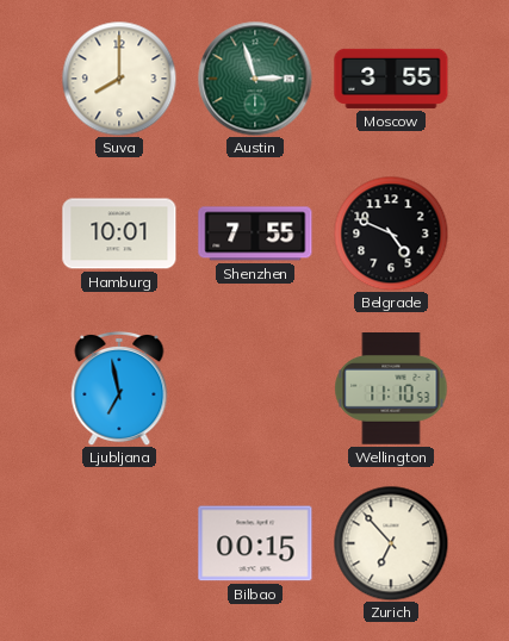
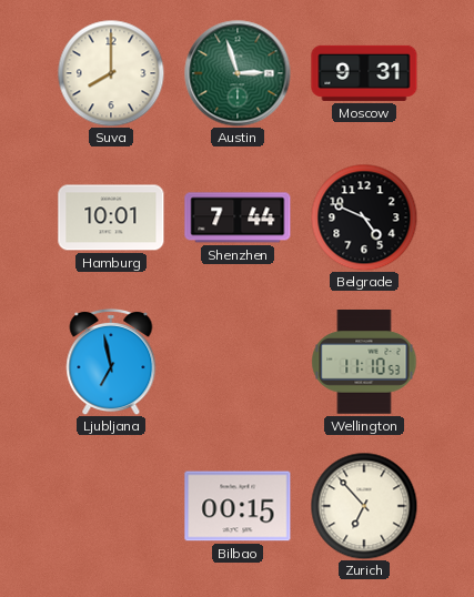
Moscow: 3:55 -> 9:31 (364, 73)
Shenzhen: 7:55 -> 7:44 (238, 217)
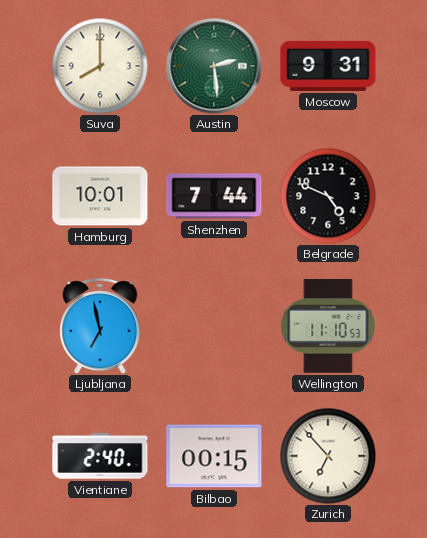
Austin: 2:57 -> 2:29 (214, 66)
Vientiane: none -> 2:40 (100, 456)
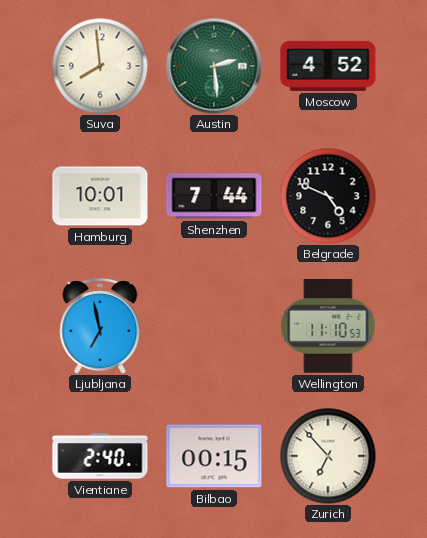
Suva: 8:00 -> 7:59 (100, 66)
Moscow: 9:31 -> 4:52 (328, 66)
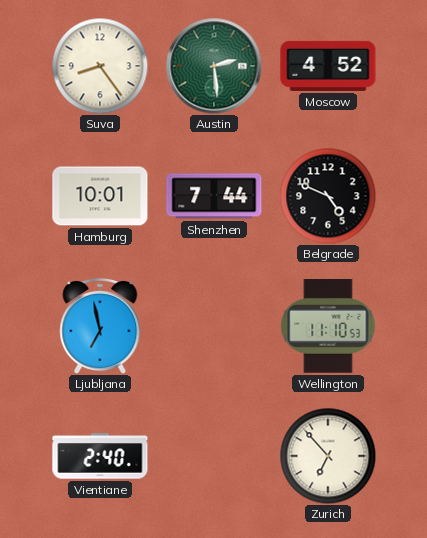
Suva: 7:59 -> 8:24 (100, 66)
Bilbao: 00:15 -> none (214, 456)
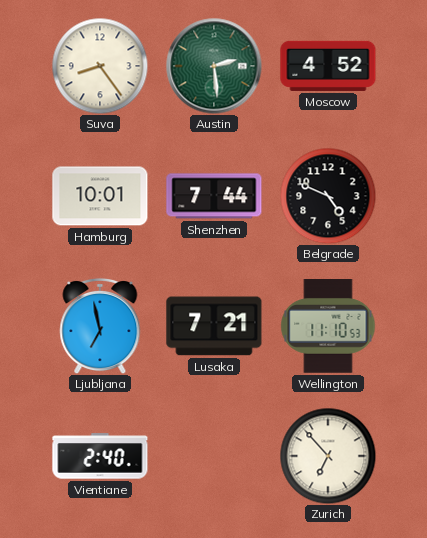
Lusaka: none -> 7:21 (214, 326)
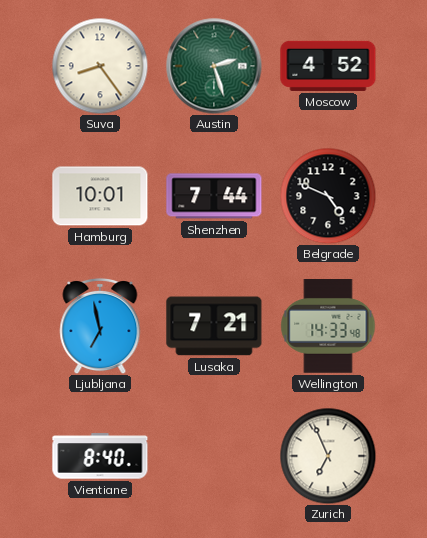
Austin: 2:29 -> 2:27 (214, 66)
Wellington: 11:10 -> 14:33 (328, 327)
Vientiane: 2:40 -> 8:40 (100, 456)
Zurich: 6:53 -> 6:56 (328, 456)
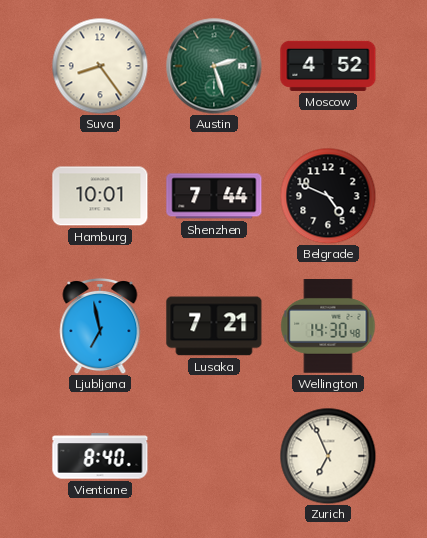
Wellington: 14:33 -> 14:30 (328, 327)
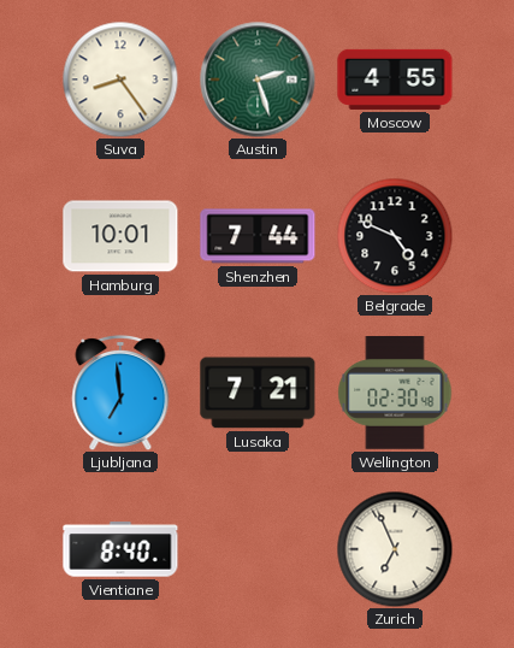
Moscow: 4:52 -> 4:55 (395, 79)
Ljubljana: 6:58 -> 6:59 (120, 393)
Wellington: 14:30 -> 02:30 (395, 394)
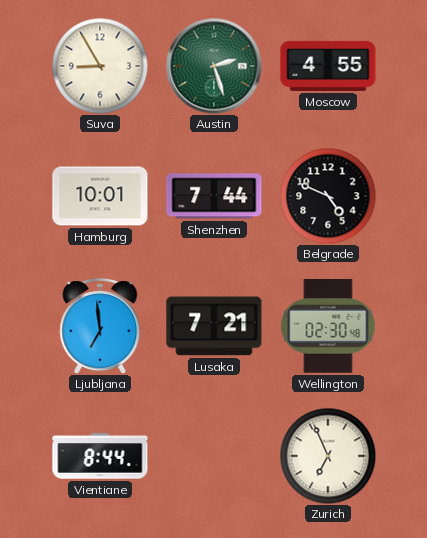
Suva: 8:24 -> 8:55 (100, 66)
Vientiane: 8:40 -> 8:44 (100, 456)
